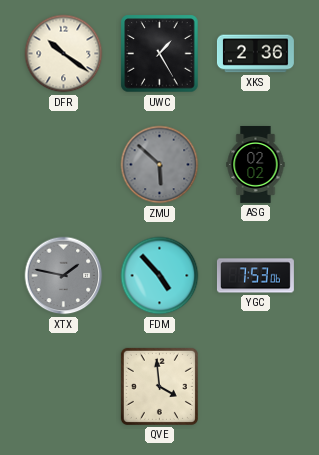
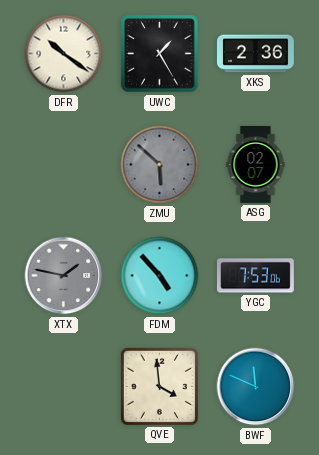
ASG: 02:02 -> 02:07 (256, 165)
BWF: none -> 11:49 (256, 387)
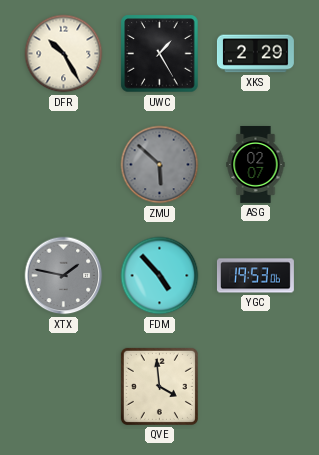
DFR: 10:21 -> 10:25 (64, 54)
XKS: 2:36 -> 2:29 (255, 54)
YGC: 7:53 -> 19:53 (255, 276)
BWF: 11:49 -> none (256, 387)
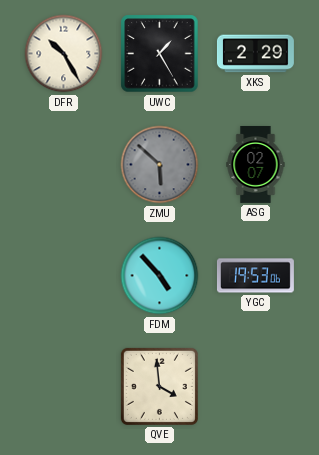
XTX: 1:47 -> none (64, 276)
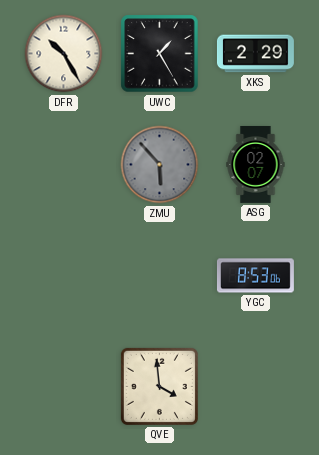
ZMU: 5:52 -> 5:53 (160, 165)
FDM: 4:53 -> none (160, 276)
YGC: 19:53 -> 8:53 (255, 276)
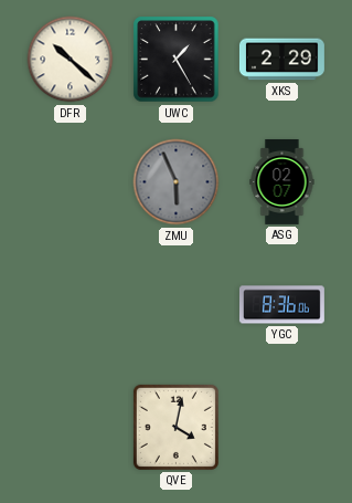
DFR: 10:25 -> 10:22 (71, 60)
ZMU: 5:53 -> 5:56 (177, 182)
YGC: 8:53 -> 8:36 (281, 305)
QVE: 3:59 -> 4:02 (175, 427)
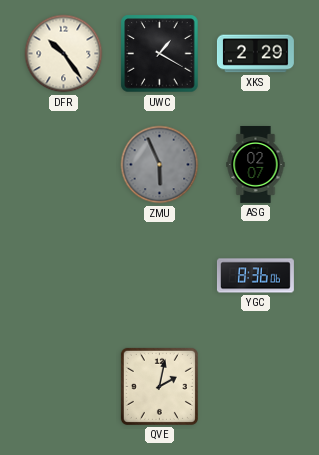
DFR: 10:22 -> 10:24 (64, 54)
UWC: 1:25 -> 1:20 (160, 54)
QVE: 4:02 -> 2:02 (159, 386)
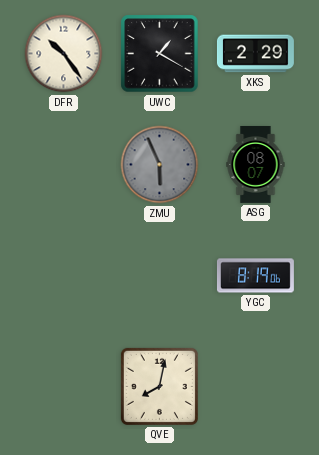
ASG: 02:07 -> 08:07 (256, 165)
YGC: 8:36 -> 8:19 (255, 276)
QVE: 2:02 -> 8:02 (159, 386)
